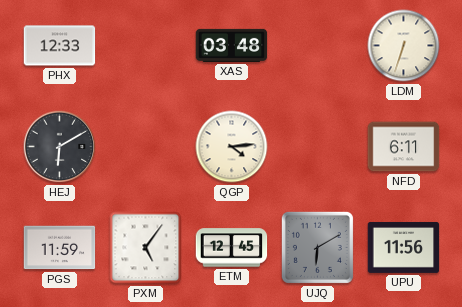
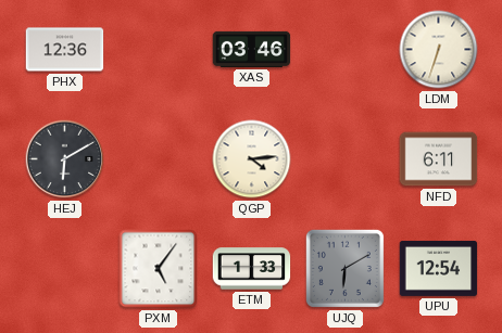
PHX: 12:33 -> 12:36 (65, 50)
XAS: 03:48 -> 03:46 (252, 49)
PGS: 11:59 -> none (60, 248)
ETM: 12:45 -> 1:33 (252, 269)
UPU: 11:56 -> 12:54 (439, 268)
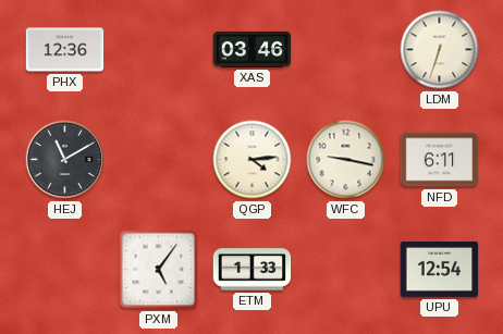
HEJ: 6:10 -> 11:10 (65, 160)
WFC: none -> 9:17 (346, 160)
UJQ: 6:10 -> none (344, 268)
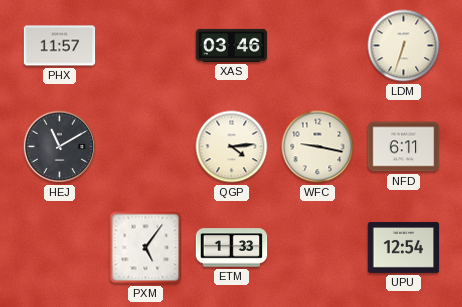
PHX: 12:36 -> 11:57 (60, 46)
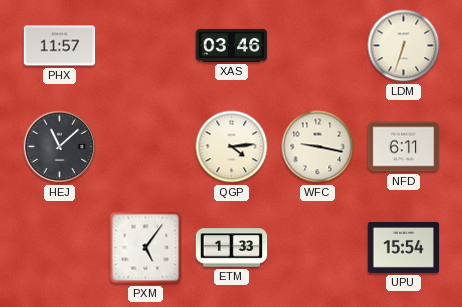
HEJ: 11:10 -> 11:08 (60, 147)
UPU: 12:54 -> 15:54 (404, 247)
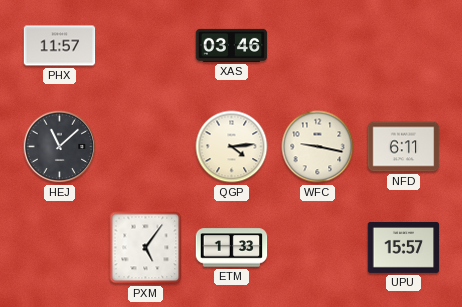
LDM: 6:33 -> none (404, 46)
UPU: 15:54 -> 15:57 (404, 247)
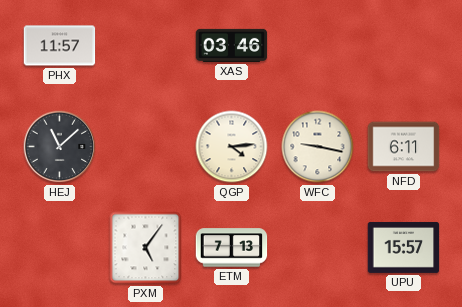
ETM: 1:33 -> 7:13 (232, 248)
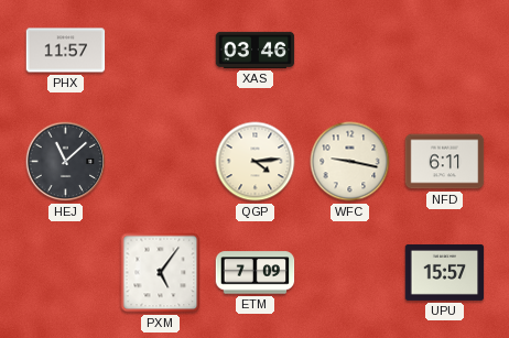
ETM: 7:13 -> 7:09 (256, 273)
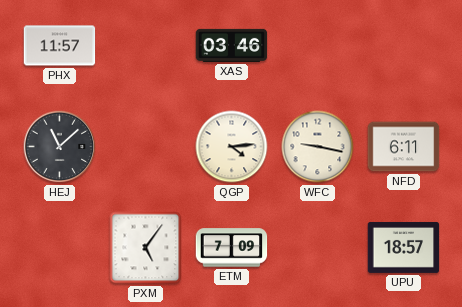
UPU: 15:57 -> 18:57 (404, 247)
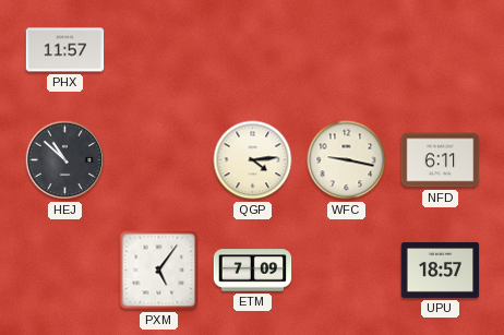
XAS: 03:46 -> none (232, 45)
HEJ: 11:08 -> 10:52 (65, 160)
